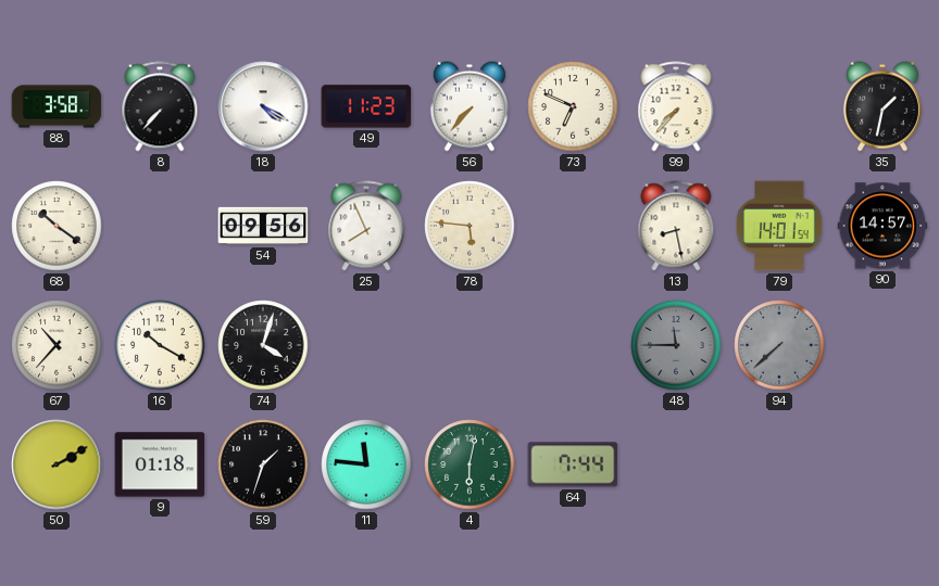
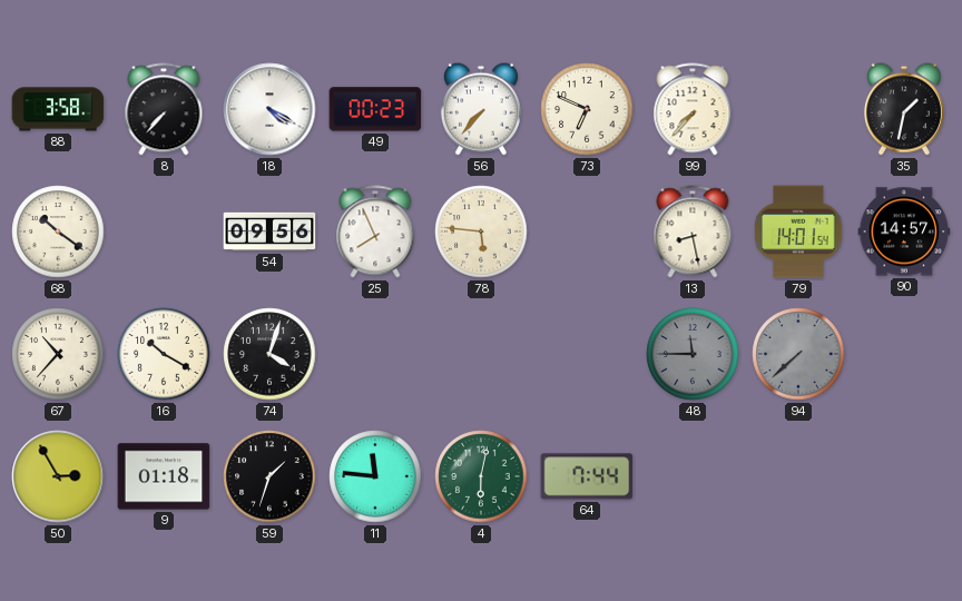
49: 11:23 -> 00:23 (375, 109)
50: 2:10 -> 2:55 (58, 476)
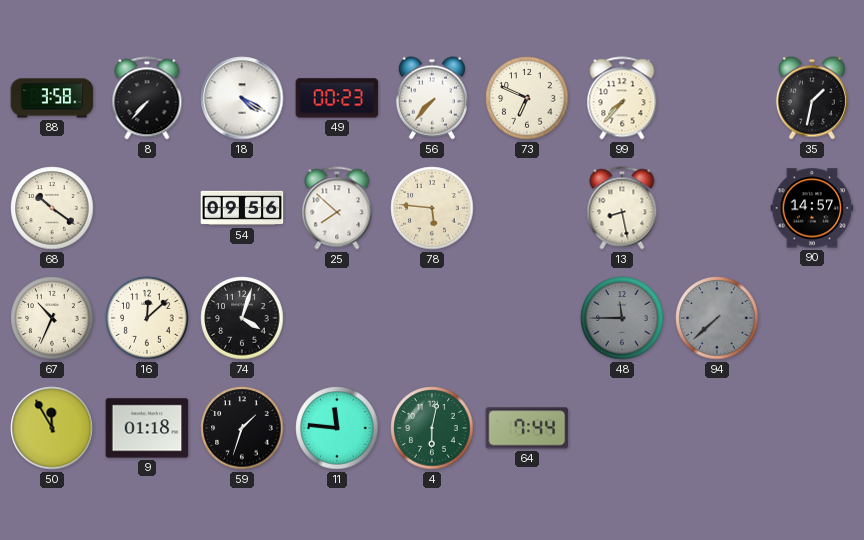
25: 7:56 -> 7:52 (337, 208)
79: 14:01 -> none (798, 231)
67: 10:37 -> 10:34 (52, 318)
16: 10:20 -> 12:08 (147, 318)
50: 2:55 -> 11:55 (52, 428)
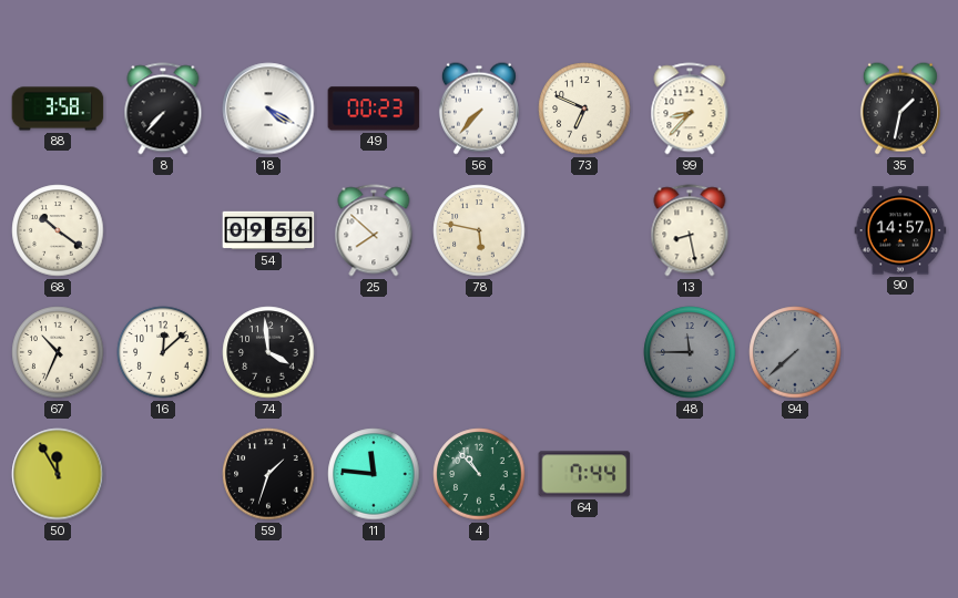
99: 7:37 -> 8:37 (690, 109)
78: 5:46 -> 5:47 (479, 230)
74: 4:03 -> 3:59 (268, 352)
9: 01:18 -> none (147, 428)
4: 6:02 -> 10:53 (479, 474)
